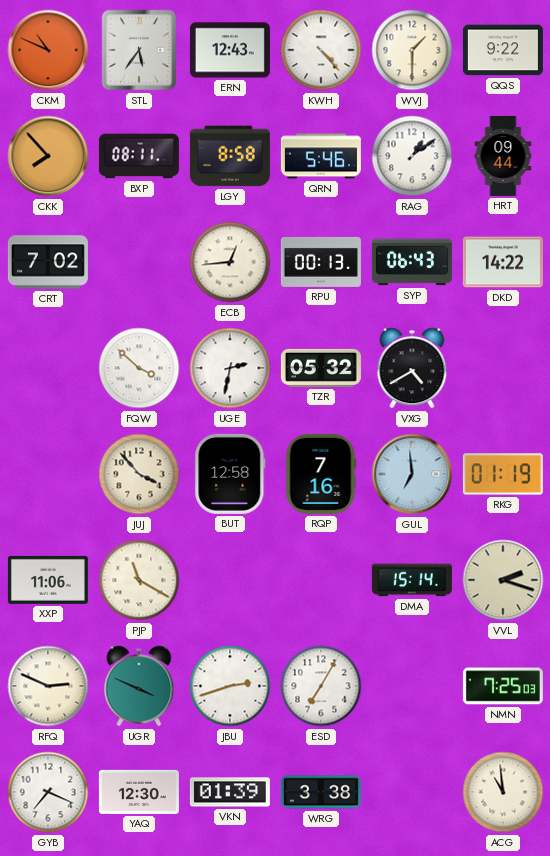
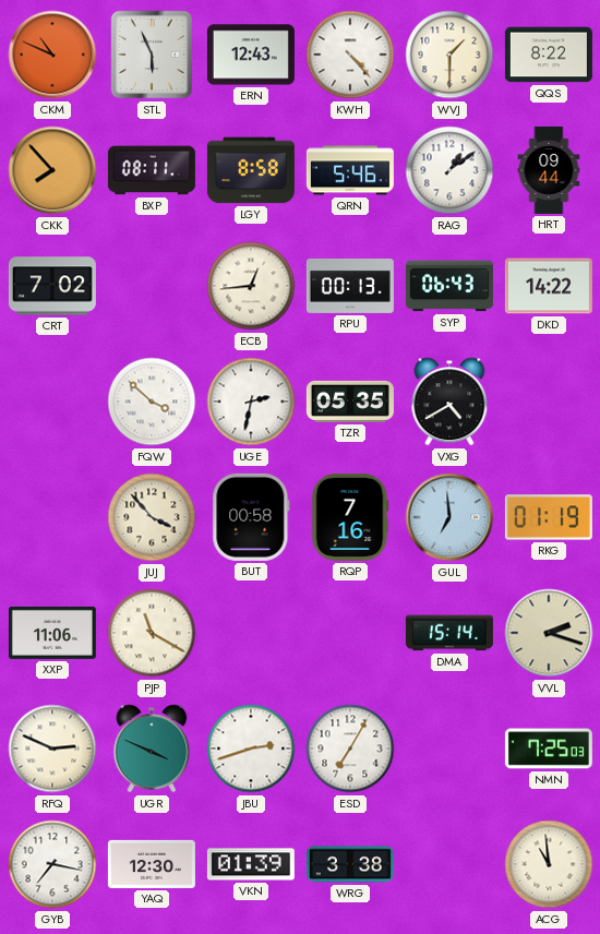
STL: 5:36 -> 5:56 (152, 55)
QQS: 9:22 -> 8:22 (549, 55)
TZR: 05:32 -> 05:35 (350, 402)
BUT: 12:58 -> 00:58 (251, 517)
GYB: 7:19 -> 7:17 (52, 864)
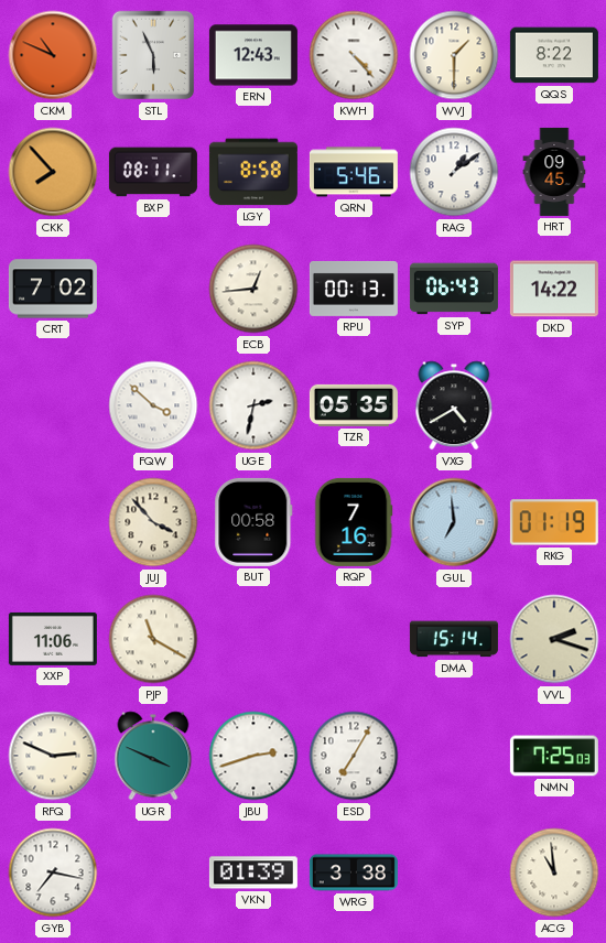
HRT: 09:44 -> 09:45 (554, 172)
YAQ: 12:30 -> none (152, 864)
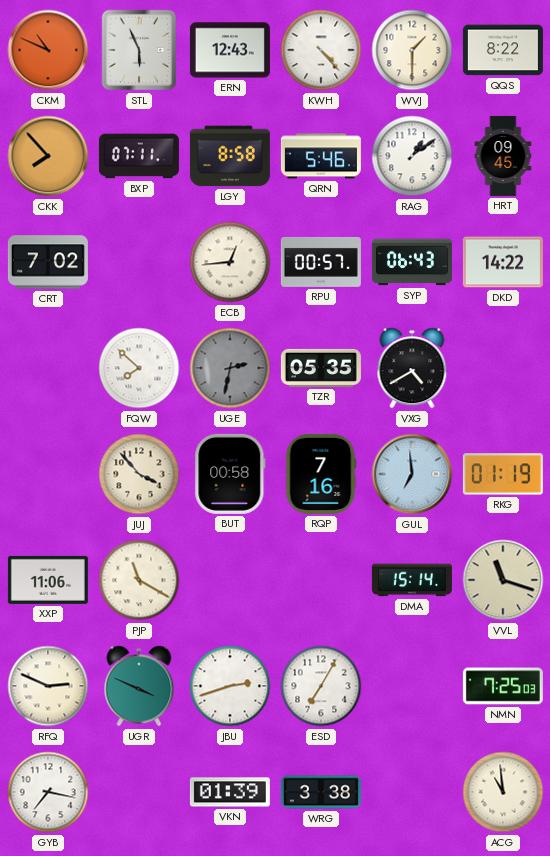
BXP: 08:11 -> 07:11 (139, 156)
RPU: 00:13 -> 00:57 (321, 262)
FQW: 3:52 -> 7:52 (139, 368)
UGE dial: white -> grey (230, 368)
VVL: 2:18 -> 11:18 (503, 580)
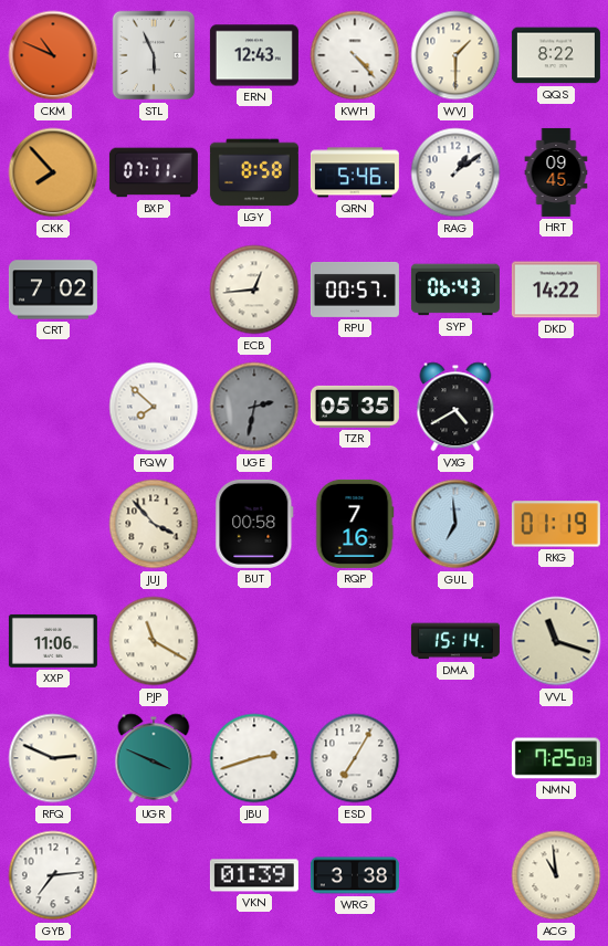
GYB: 7:17 -> 7:14 (53, 875)
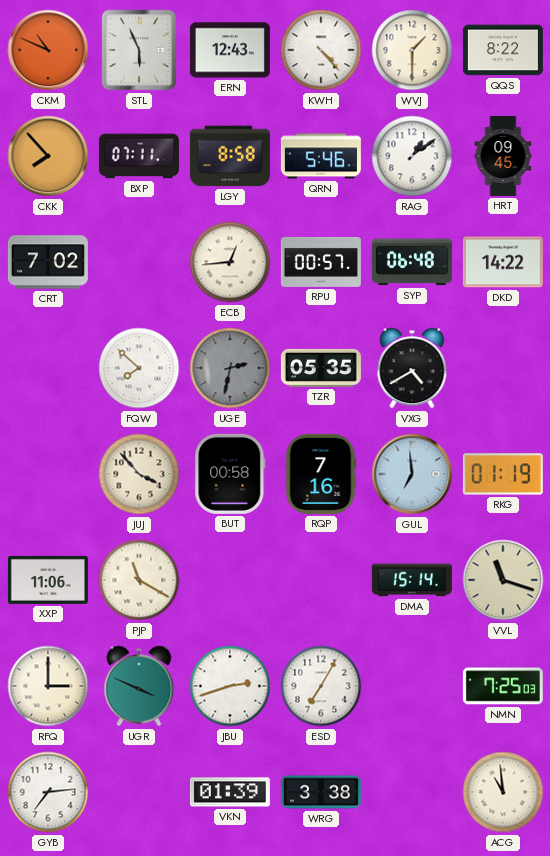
SYP: 06:43 -> 06:48 (412, 262)
RFQ: 2:49 -> 3:00 (48, 686)
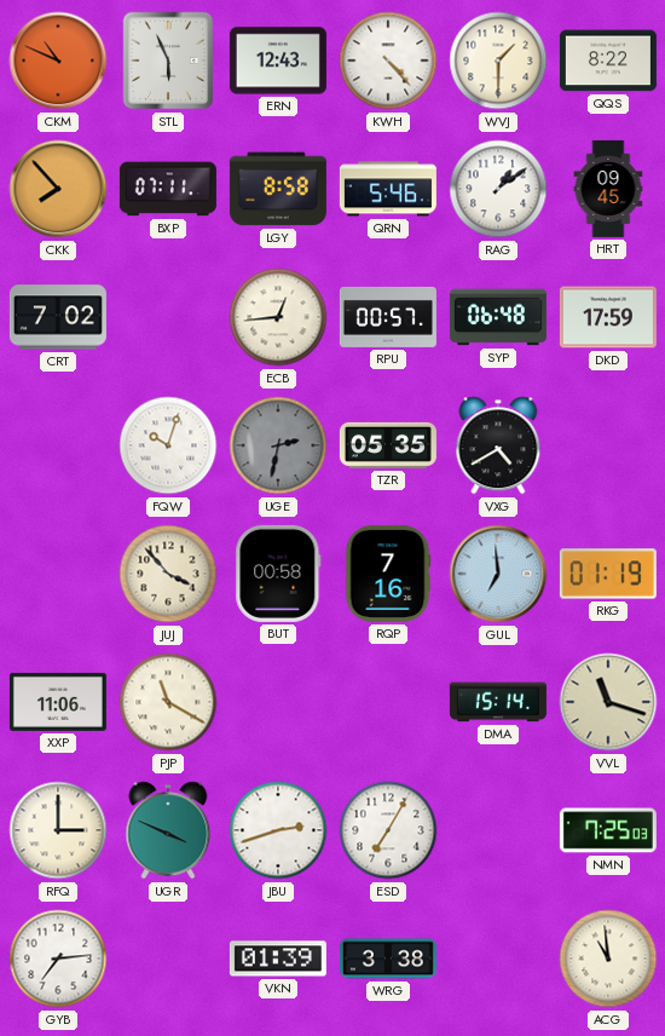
DKD: 14:22 -> 17:59 (608, 317)
FQW: 7:52 -> 10:03 (168, 445)
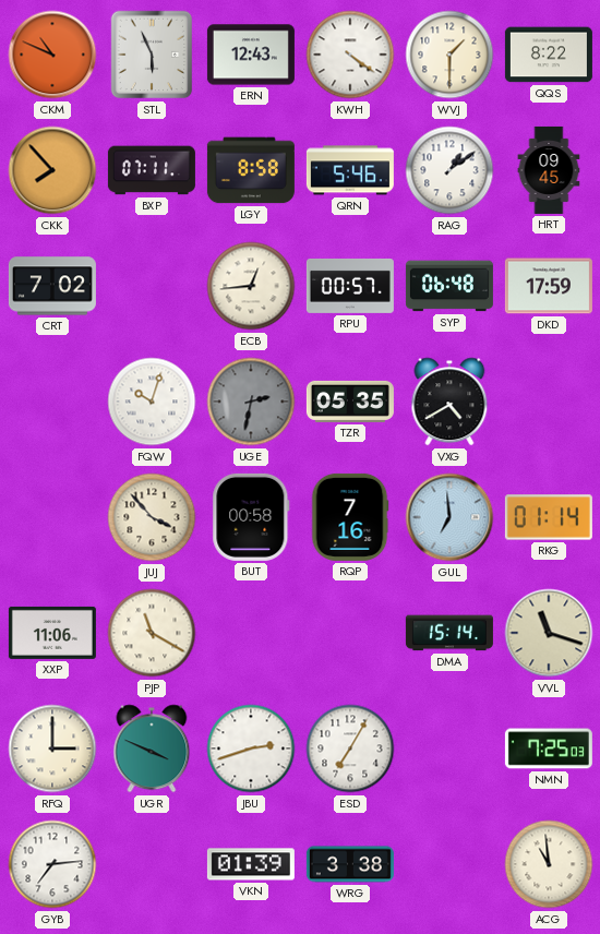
KWH: 4:23 -> 4:21 (350, 55)
RKG: 01:19 -> 01:14 (549, 517)
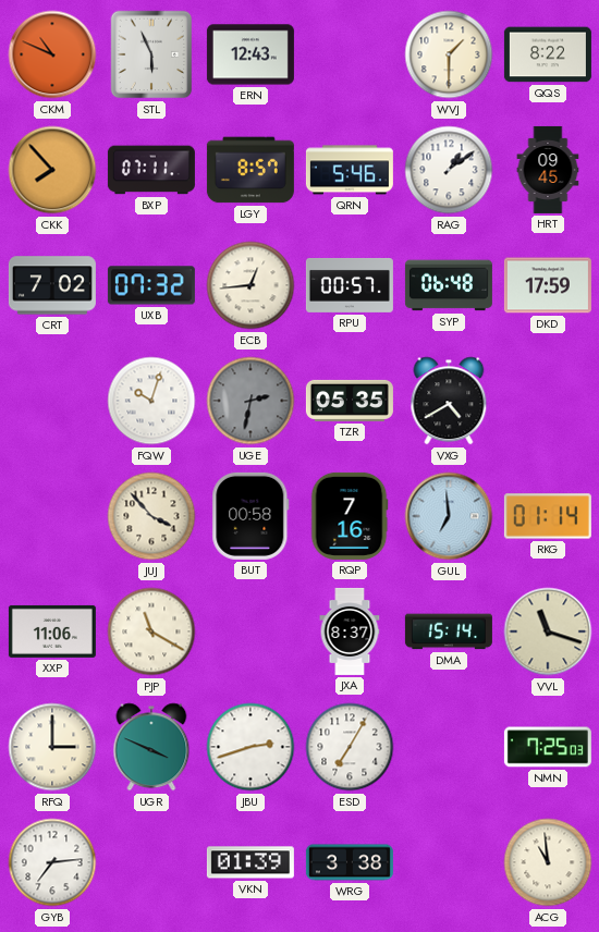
KWH: 4:21 -> none (350, 55)
LGY: 8:58 -> 8:57 (250, 170)
UXB: none -> 07:32 (151, 285)
JXA: none -> 8:37 (350, 631)
